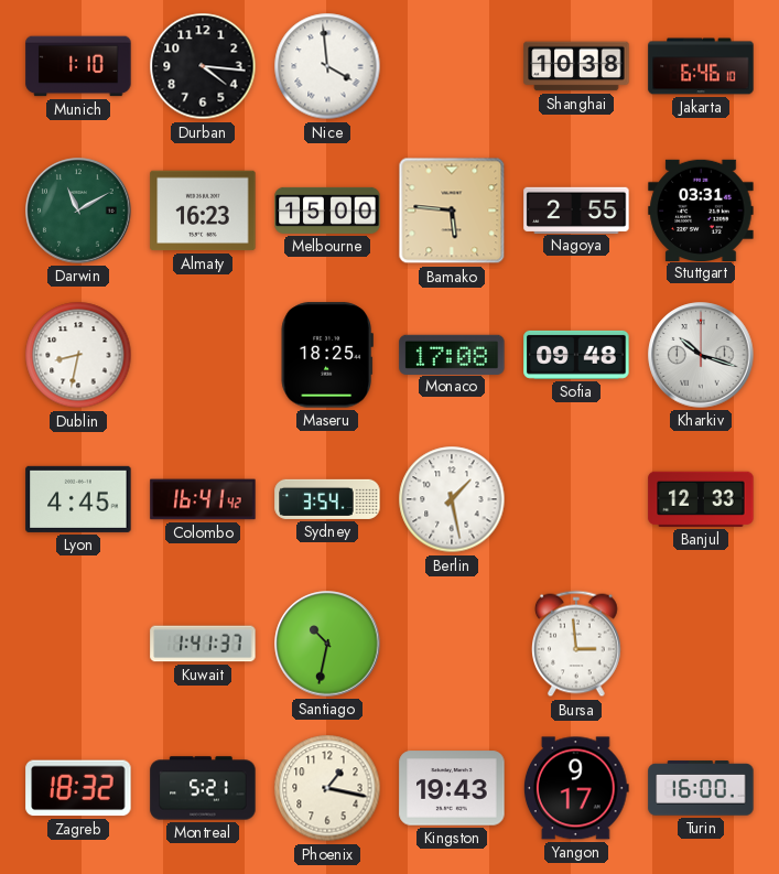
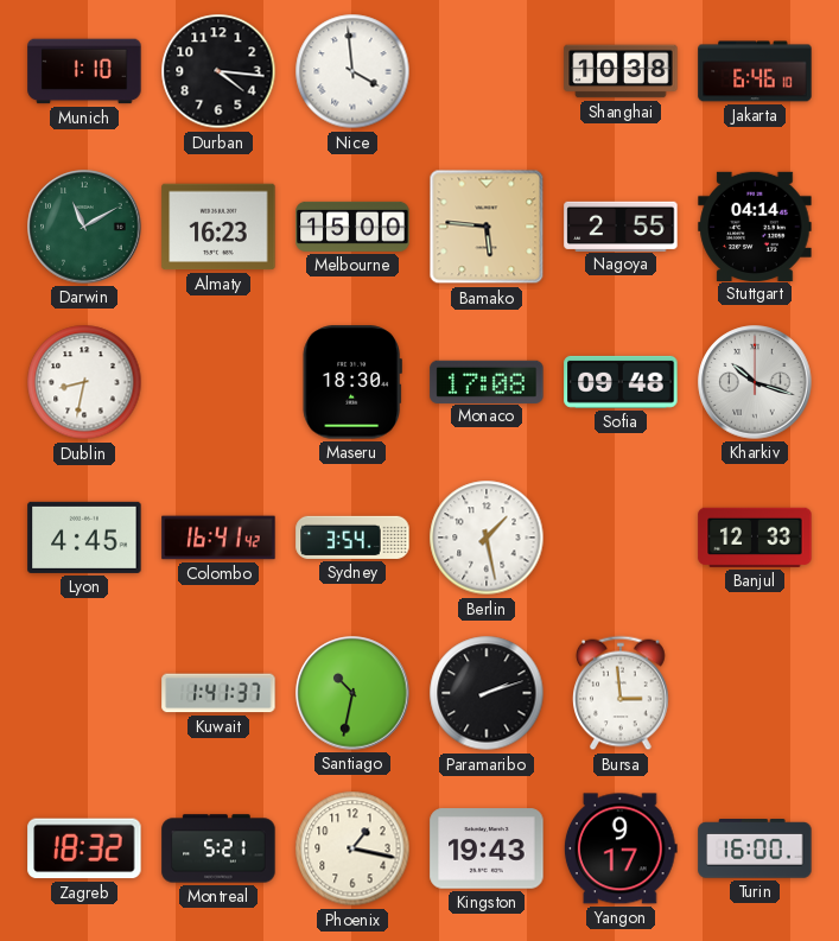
Stuttgart: 03:31 -> 04:14 (755, 225)
Maseru: 18:25 -> 18:30 (352, 382)
Paramaribo: none -> 2:12 (487, 693)
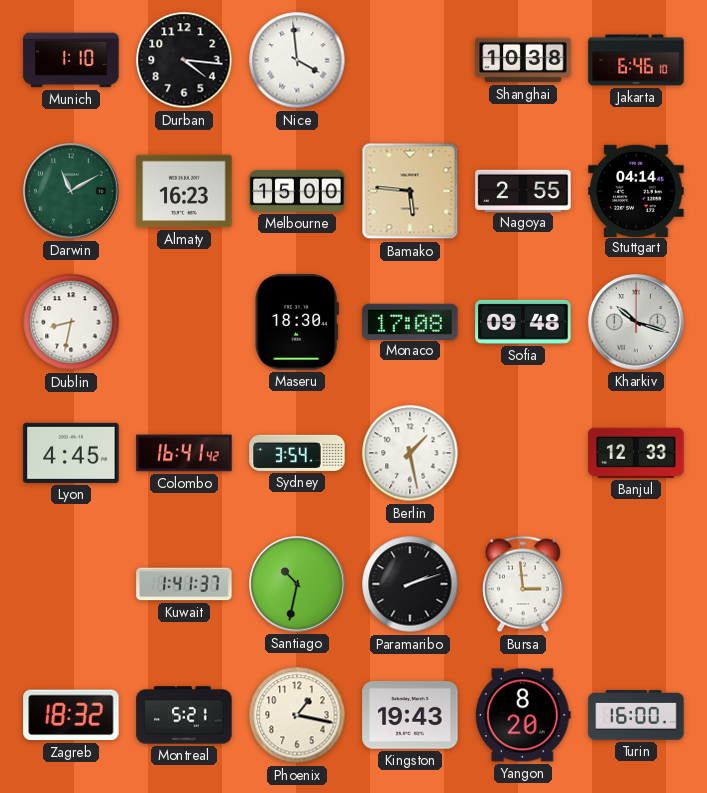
Yangon: 9:17 -> 8:20 (523, 715)
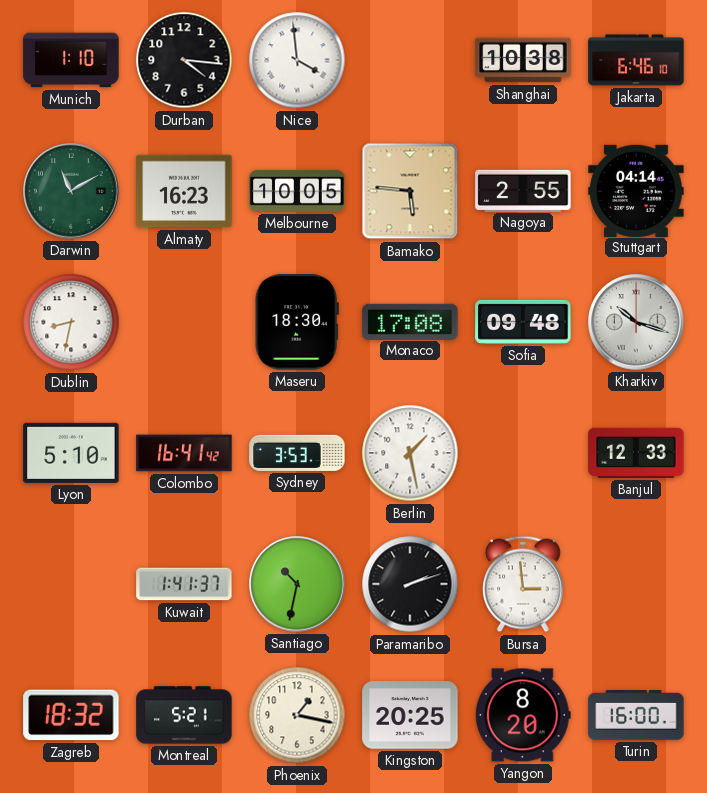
Melbourne: 15:00 -> 10:05 (297, 191)
Lyon: 4:45 -> 5:10 (71, 453)
Sydney: 3:54 -> 3:53 (297, 453)
Kingston: 19:43 -> 20:25 (410, 715)
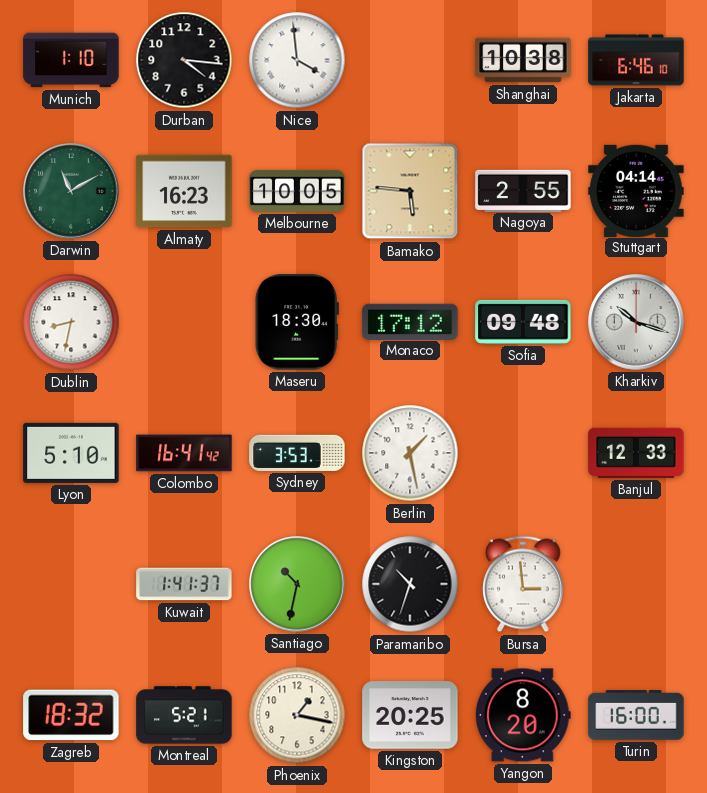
Monaco: 17:08 -> 17:12 (410, 321)
Paramaribo: 2:12 -> 10:33 (410, 584)
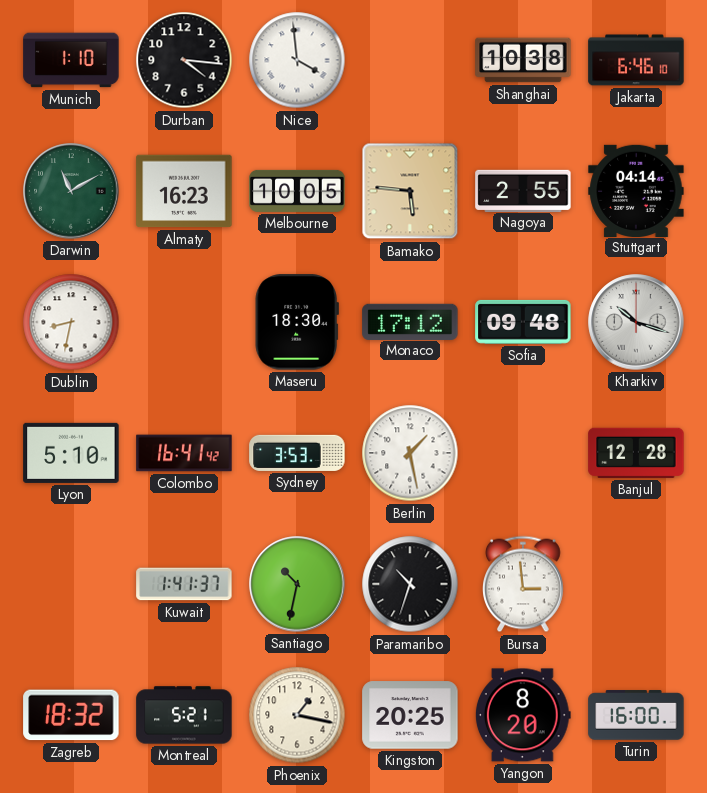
Banjul: 12:33 -> 12:28 (636, 453)
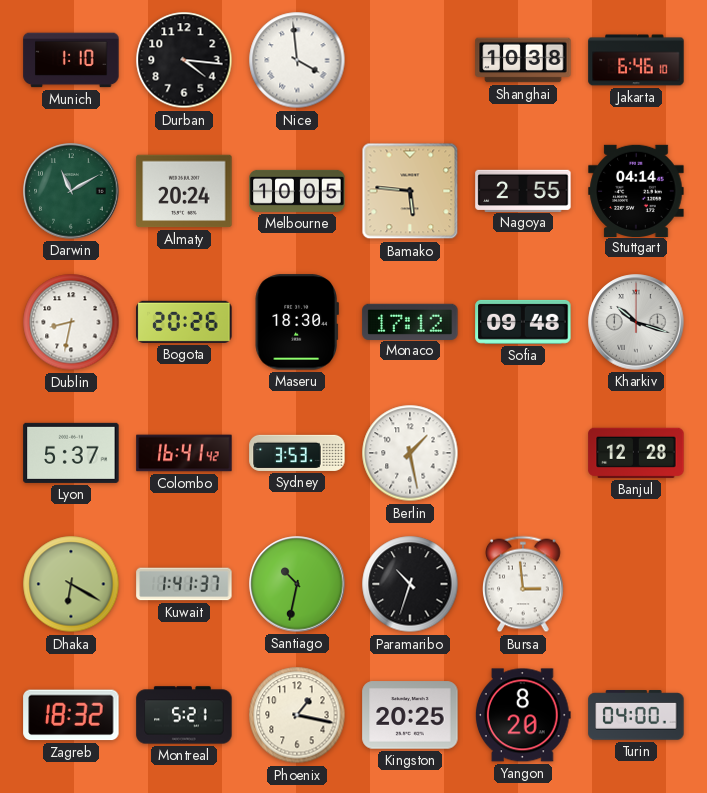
Almaty: 16:23 -> 20:24 (184, 191)
Bogota: none -> 20:26 (184, 322)
Lyon: 5:10 -> 5:37 (71, 453)
Dhaka: none -> 6:20 (71, 584)
Turin: 16:00 -> 04:00 (636, 715)
